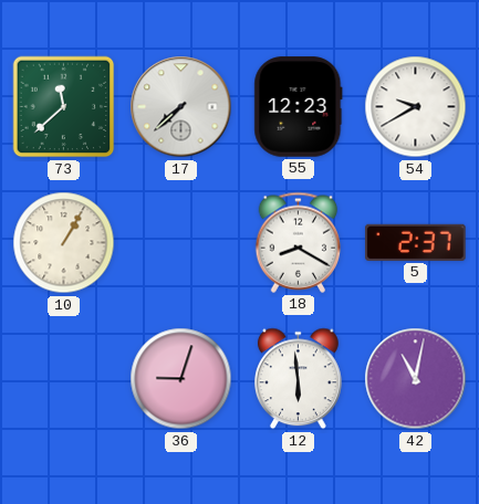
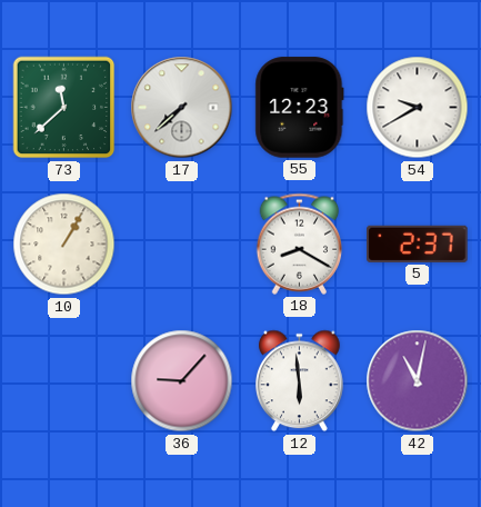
36: 9:03 -> 9:07 (182, 381)
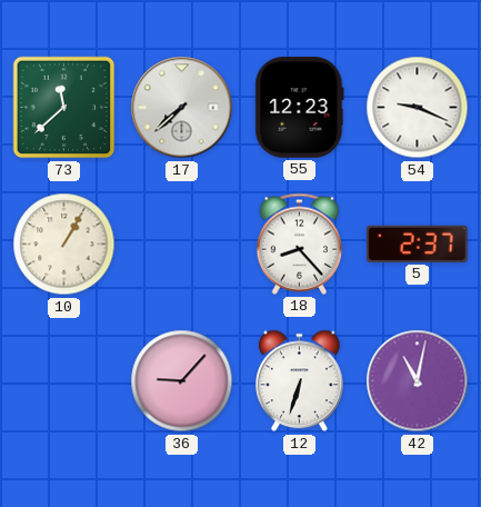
54: 9:40 -> 9:19 (418, 108)
18: 8:20 -> 8:23 (300, 243)
12: 5:59 -> 6:33 (300, 381)
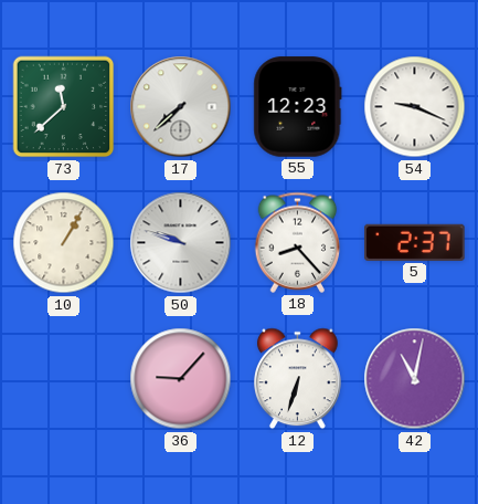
50: none -> 9:48 (181, 243)
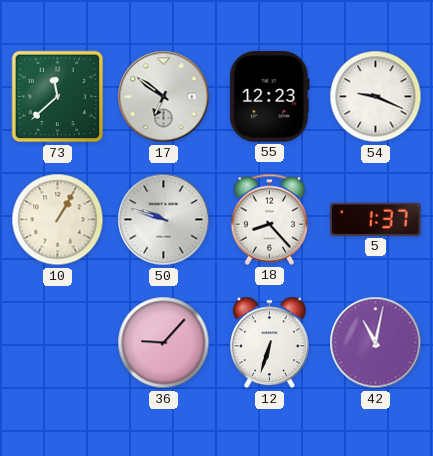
17: 7:38 -> 6:51 (164, 97)
5: 2:37 -> 1:37 (376, 219)
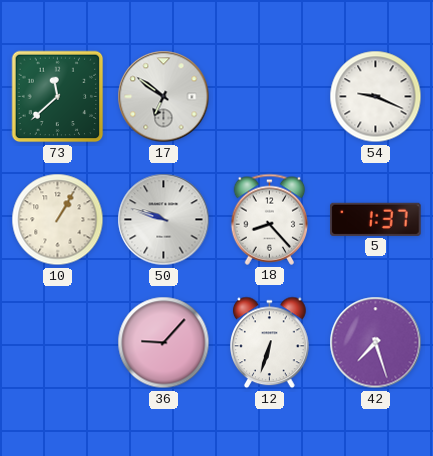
55: 12:23 -> none (270, 97)
42: 11:02 -> 7:27 (376, 343)
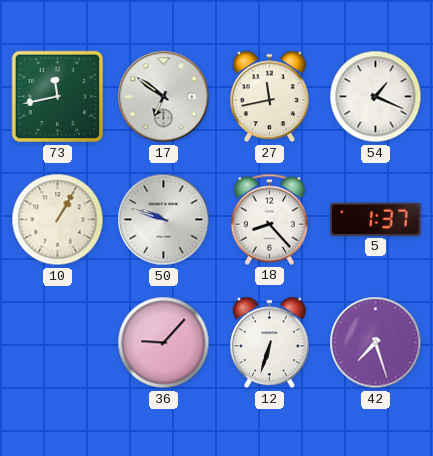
73: 11:38 -> 11:43 (58, 97)
27: none -> 11:43 (270, 97)
54: 9:19 -> 1:19 (376, 97)
